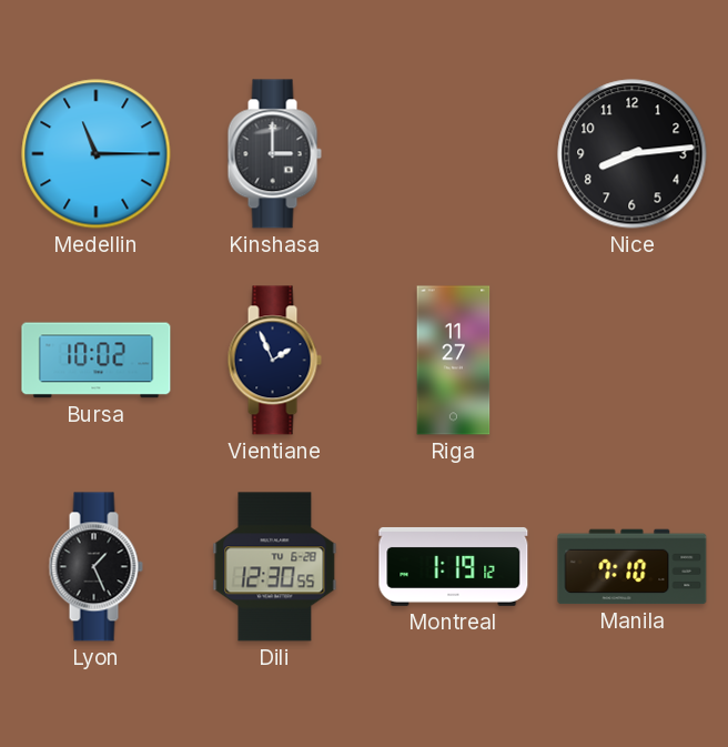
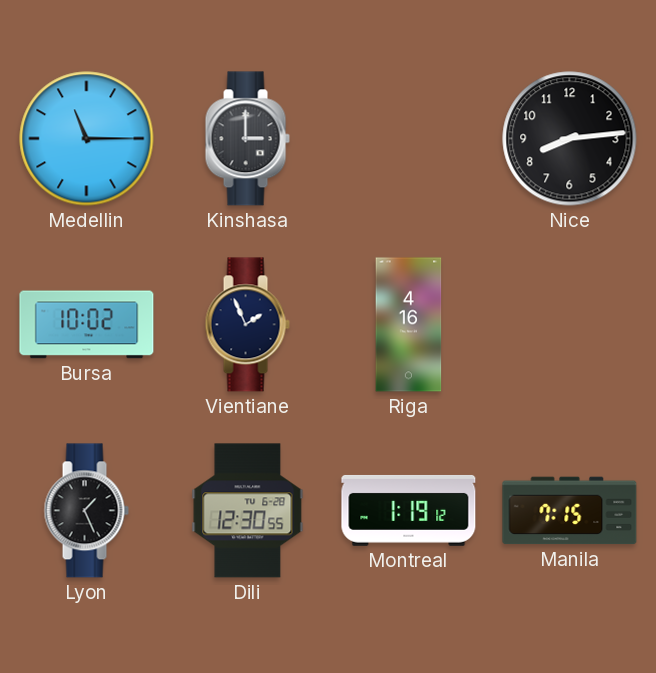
Riga: 11:27 -> 4:16 (409, 325)
Manila: 7:10 -> 7:15 (570, 511)
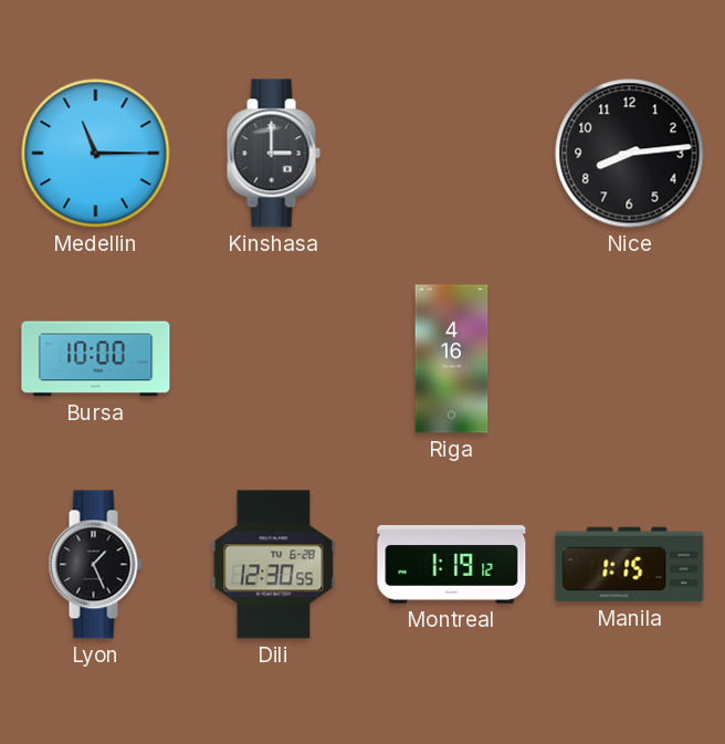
Bursa: 10:02 -> 10:00 (96, 359)
Vientiane: 1:56 -> none (247, 325)
Manila: 7:15 -> 1:15 (630, 565)
